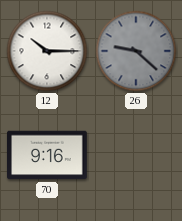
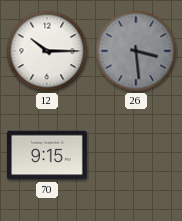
26: 9:22 -> 3:29 (136, 51)
70: 9:16 -> 9:15 (48, 155)
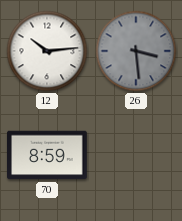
12: 10:15 -> 10:14 (47, 51)
70: 9:15 -> 8:59 (48, 155)
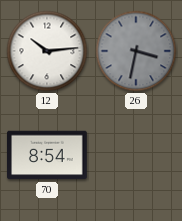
26: 3:29 -> 3:32 (136, 51)
70: 8:59 -> 8:54 (48, 155)
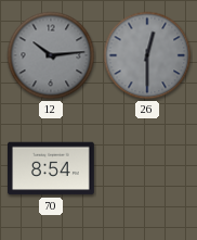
12 dial: white -> grey (51, 55)
26: 3:32 -> 12:30 (147, 55)
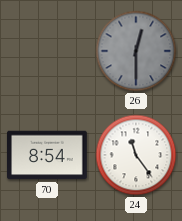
12: 10:14 -> none (51, 55)
24: none -> 11:24 (136, 155)
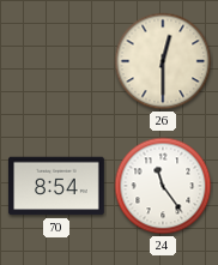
26 dial: grey -> cream (163, 61)
